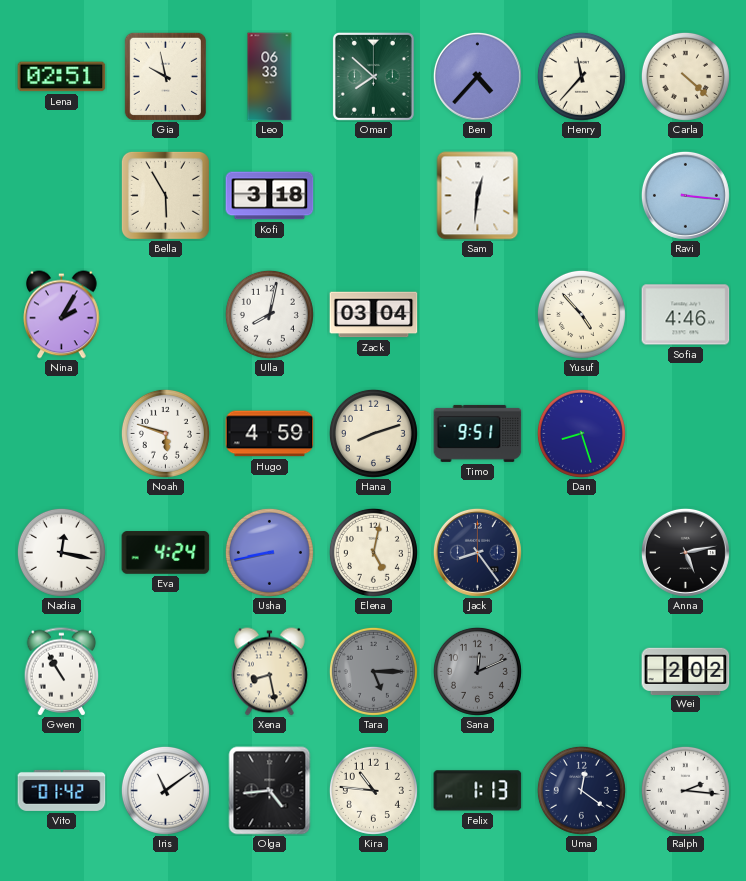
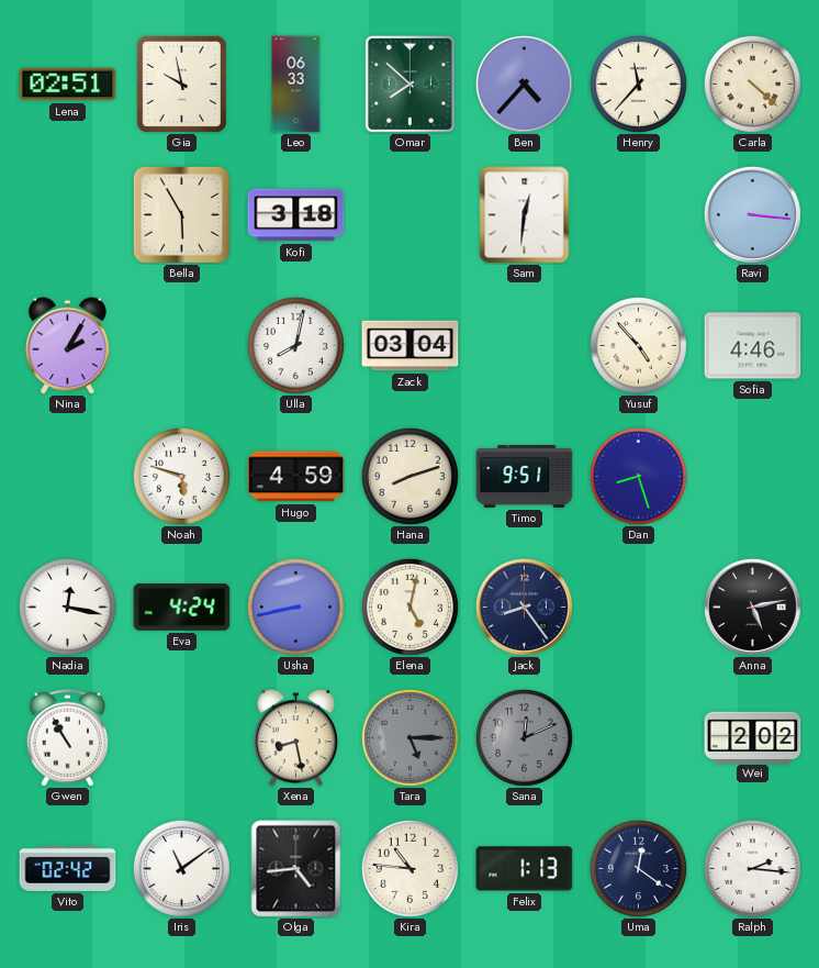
Vito: 01:42 -> 02:42 (68, 868)
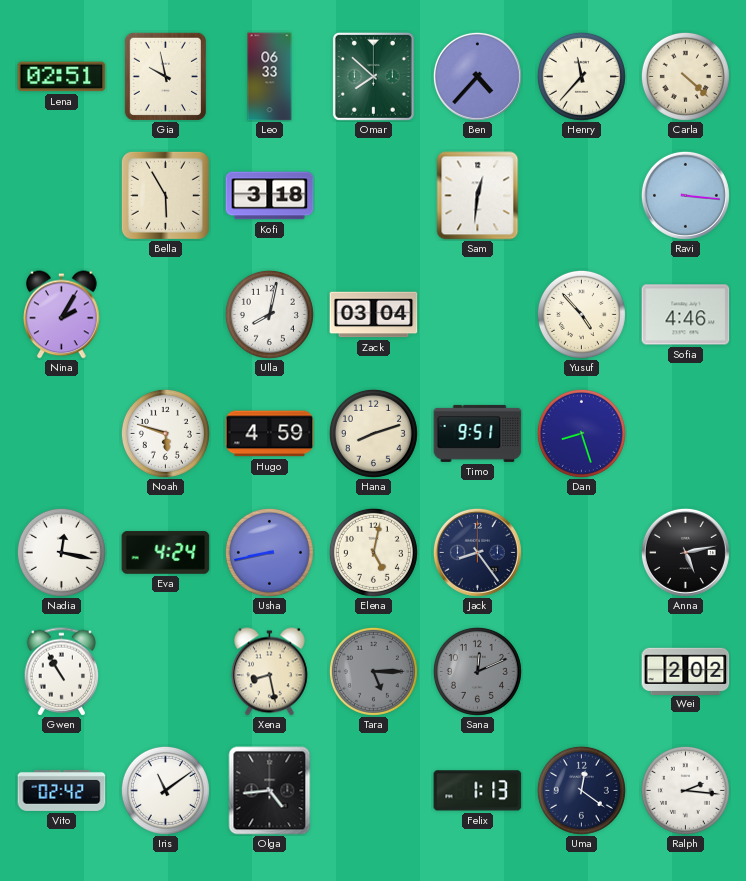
Kira: 10:46 -> none (409, 868)
